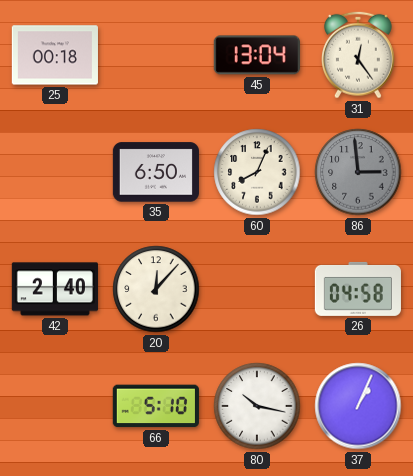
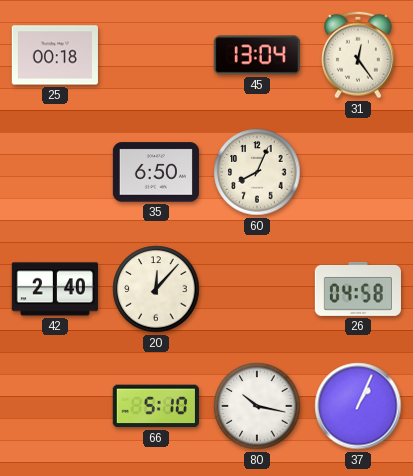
86: 2:59 -> none (358, 172)
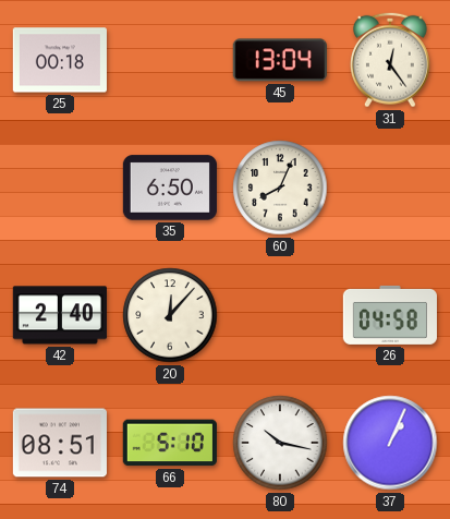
74: none -> 08:51 (60, 443)
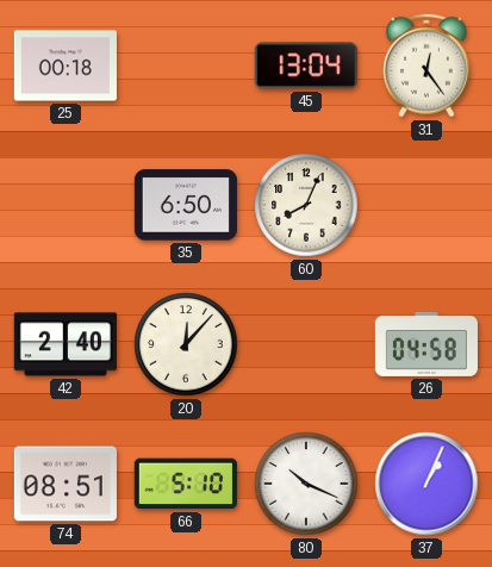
80: 10:17 -> 10:19 (306, 484)
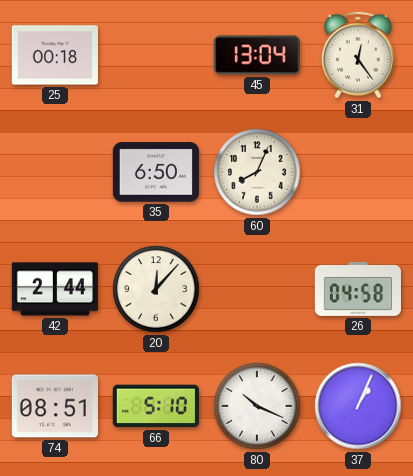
42: 2:40 -> 2:44 (55, 289)
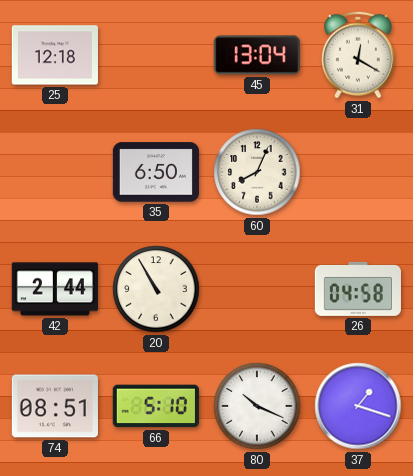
25: 00:18 -> 12:18 (55, 55)
31: 12:24 -> 12:20 (359, 55)
20: 12:07 -> 10:55 (156, 289)
37: 1:04 -> 1:18 (358, 406)
